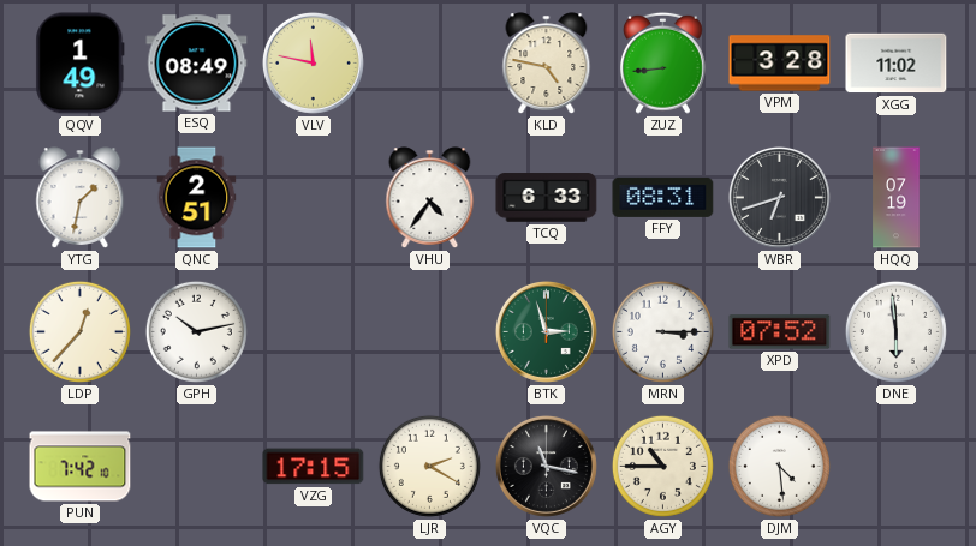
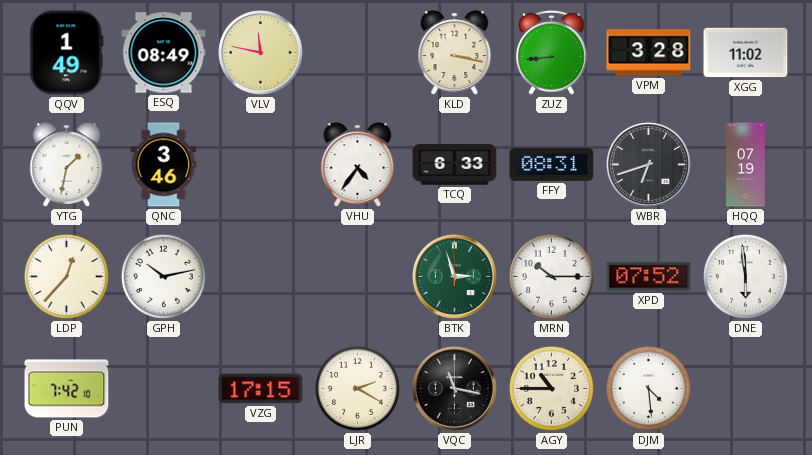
KLD: 4:47 -> 3:17 (455, 53)
QNC: 2:51 -> 3:46 (164, 165)
MRN: 3:15 -> 10:15 (551, 276)
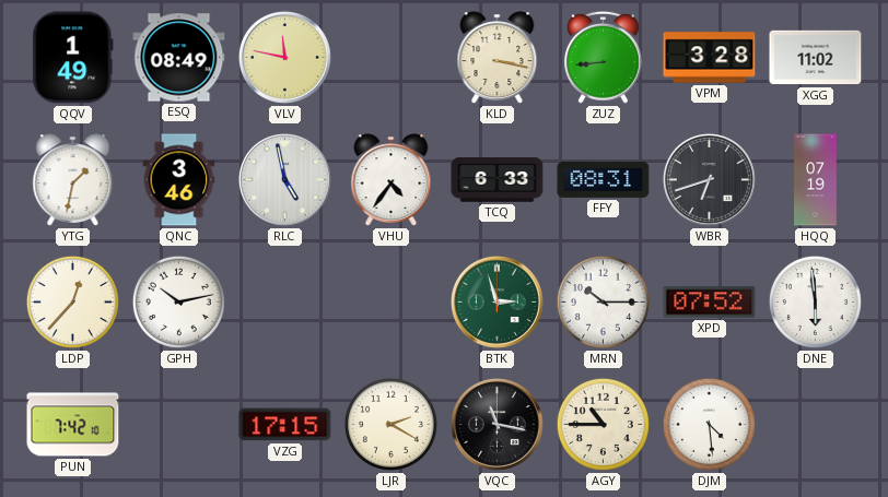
RLC: none -> 4:58 (284, 179)
